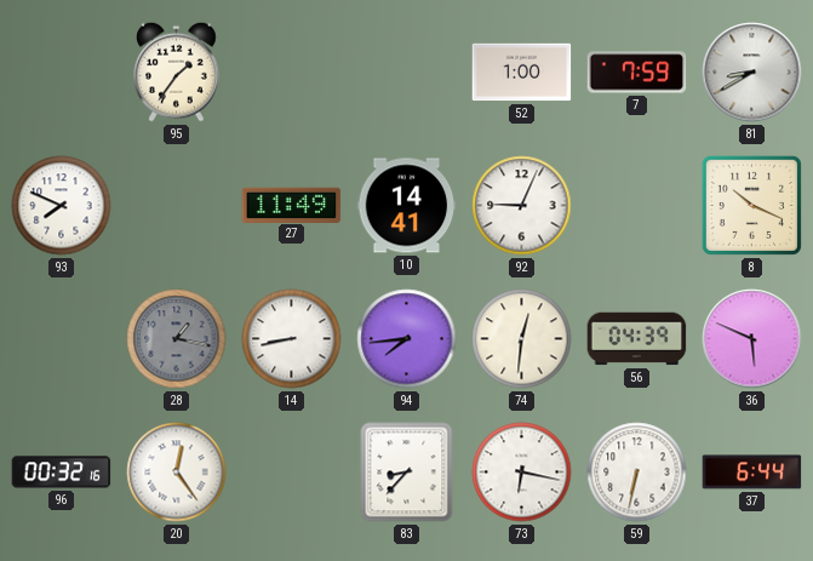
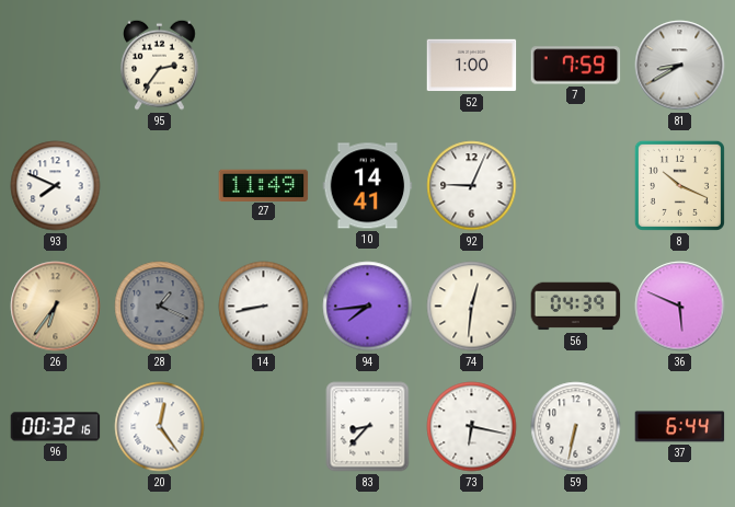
95: 1:36 -> 2:36 (160, 65)
26: none -> 6:36 (56, 307)
28: 1:17 -> 1:19 (160, 307)
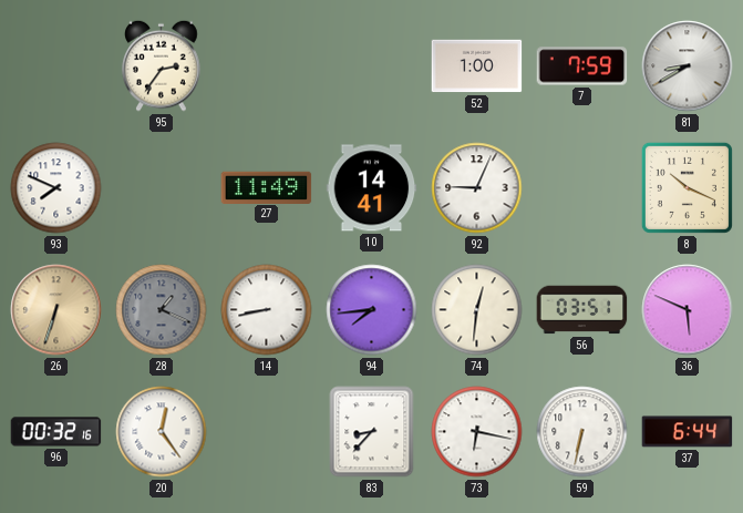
26: 6:36 -> 6:33 (56, 310)
56: 04:39 -> 03:51 (582, 310)
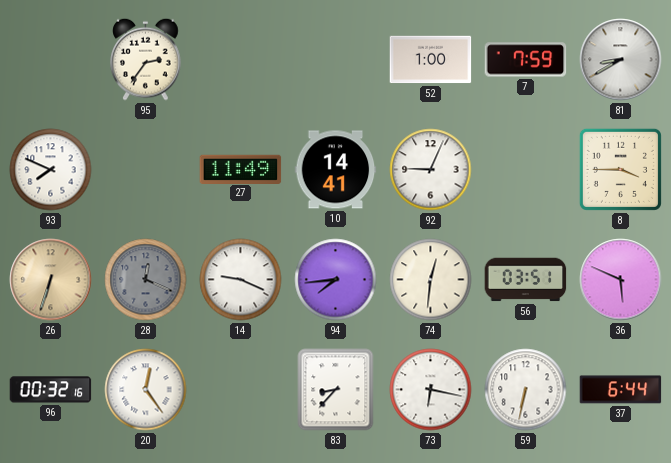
8: 10:19 -> 3:45 (620, 169)
28: 1:19 -> 12:19 (146, 280)
14: 8:43 -> 9:19 (241, 280)
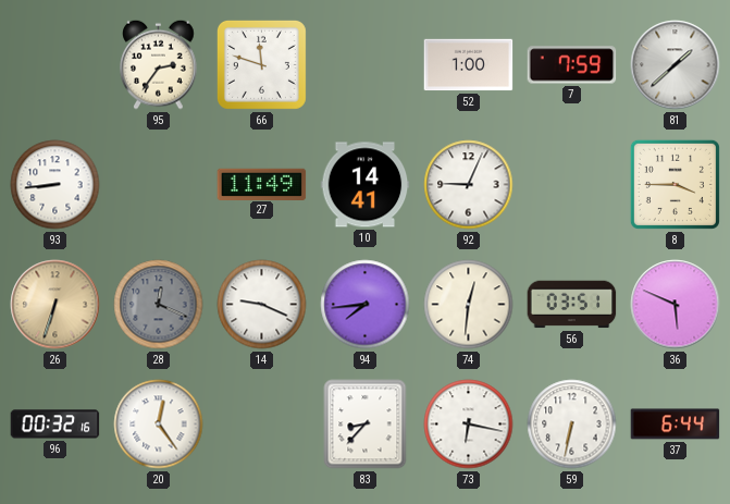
66: none -> 11:48 (261, 64)
81: 8:40 -> 1:38 (676, 65)
93: 7:49 -> 8:44 (55, 185)
